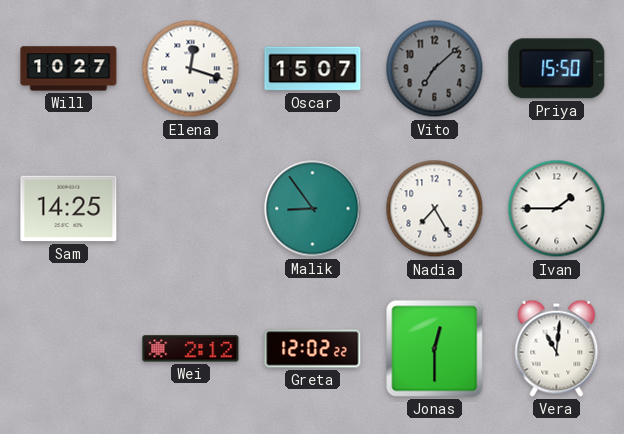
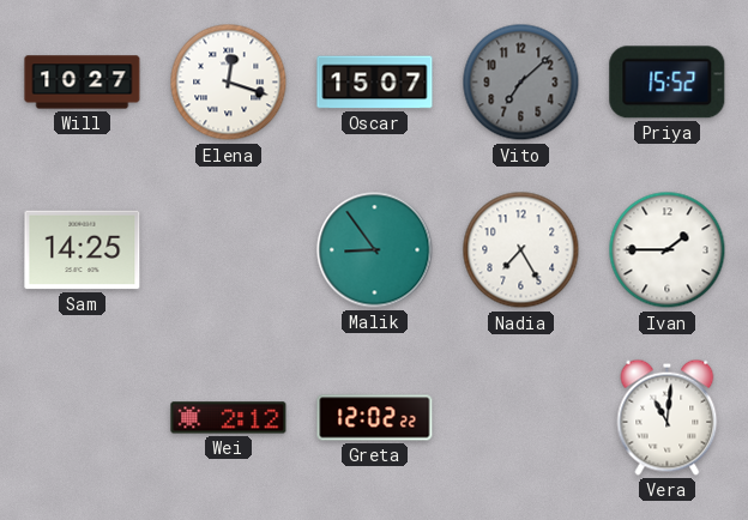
Priya: 15:50 -> 15:52 (668, 83)
Jonas: 12:30 -> none (435, 349)
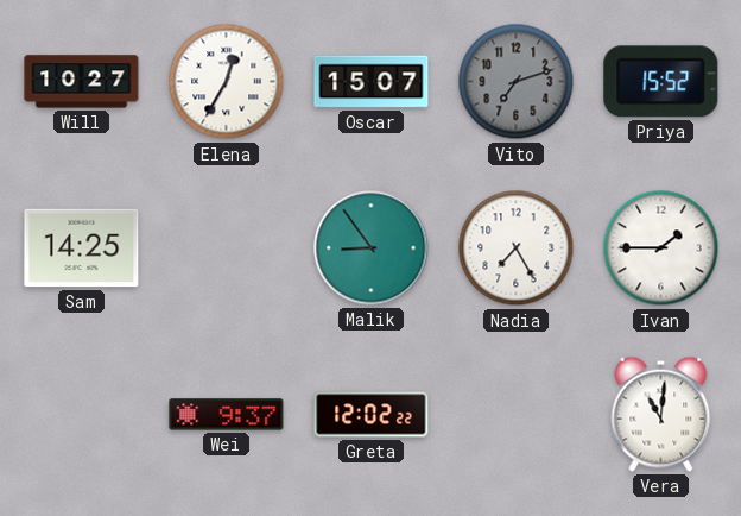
Elena: 12:18 -> 12:35 (227, 82)
Vito: 7:08 -> 7:12 (517, 82)
Wei: 2:12 -> 9:37 (227, 415)
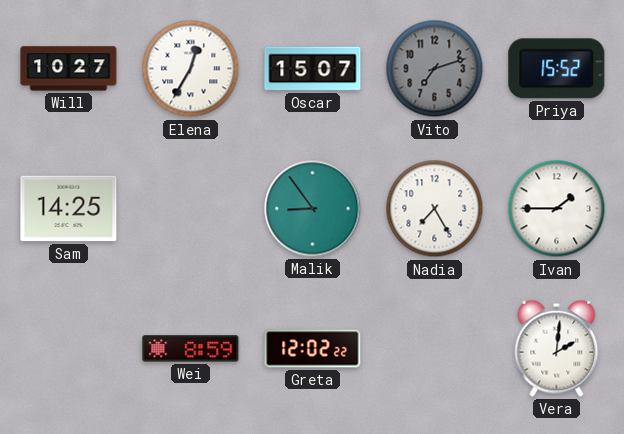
Wei: 9:37 -> 8:59 (191, 349)
Vera: 11:01 -> 2:01 (557, 348)
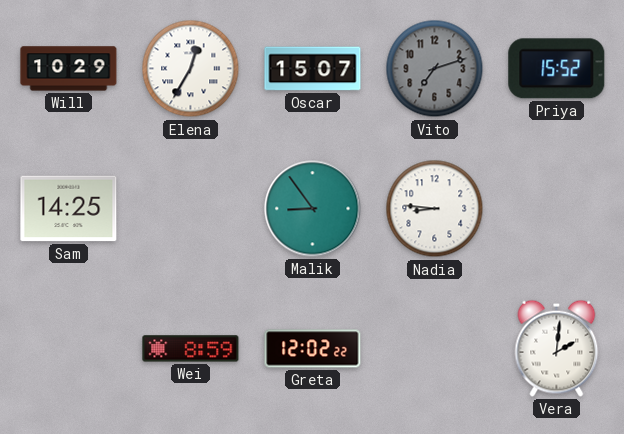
Will: 10:27 -> 10:29 (69, 69)
Nadia: 7:25 -> 8:46 (435, 209)
Ivan: 1:45 -> none (557, 209)
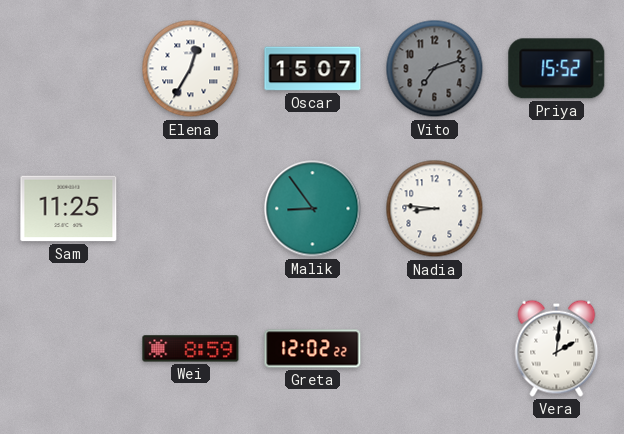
Will: 10:29 -> none (69, 69)
Sam: 14:25 -> 11:25 (69, 209)
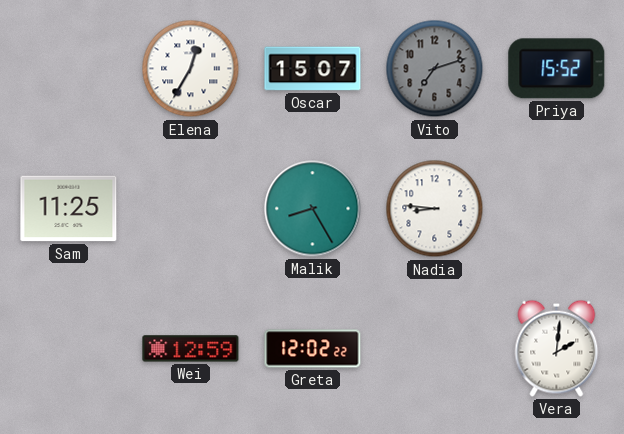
Malik: 8:54 -> 8:25 (313, 209)
Wei: 8:59 -> 12:59 (191, 349)
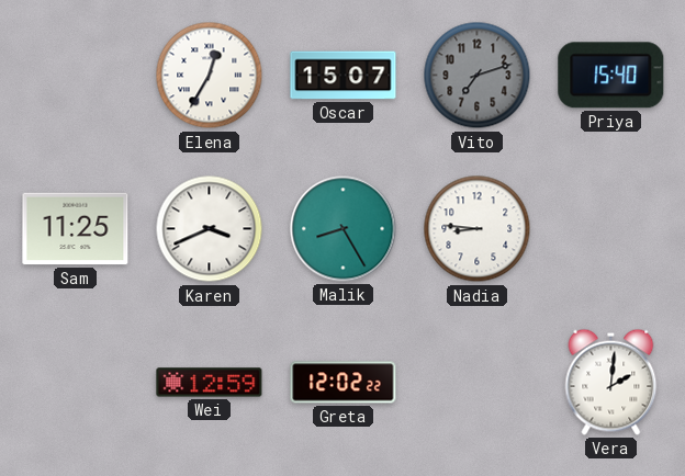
Priya: 15:52 -> 15:40 (611, 76)
Karen: none -> 3:41 (210, 229)
